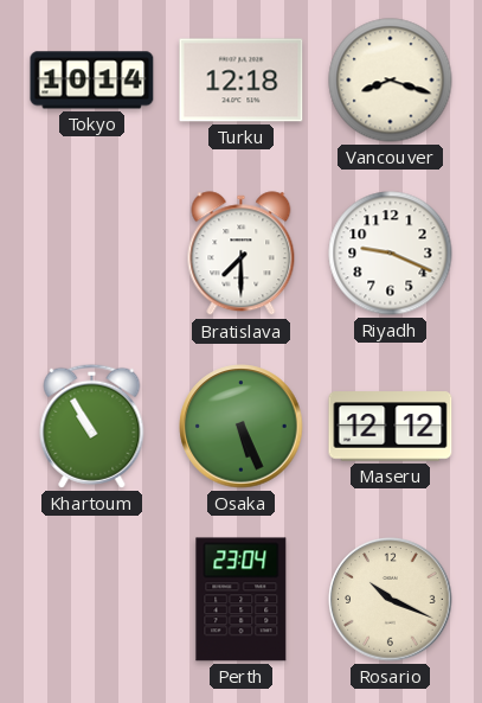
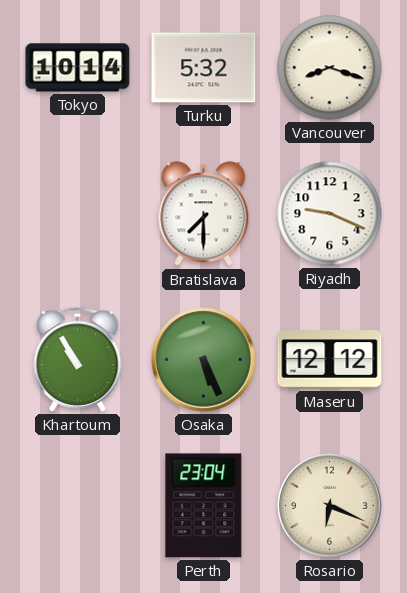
Turku: 12:18 -> 5:32 (204, 68)
Rosario: 10:19 -> 6:19 (330, 506)
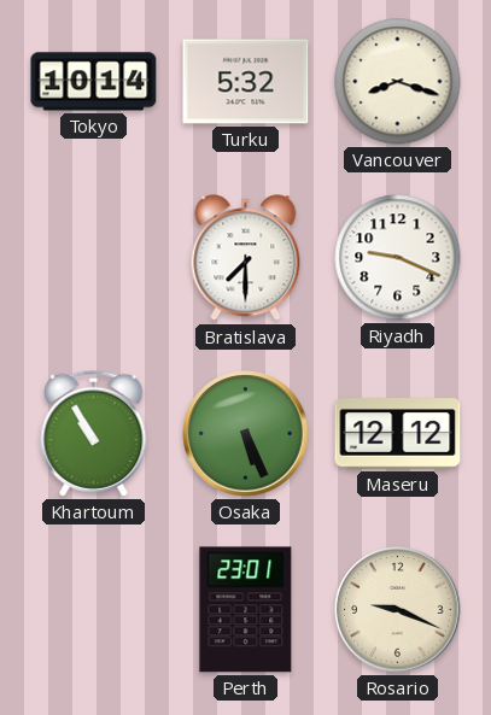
Perth: 23:04 -> 23:01 (246, 610)
Rosario: 6:19 -> 9:19 (398, 610)
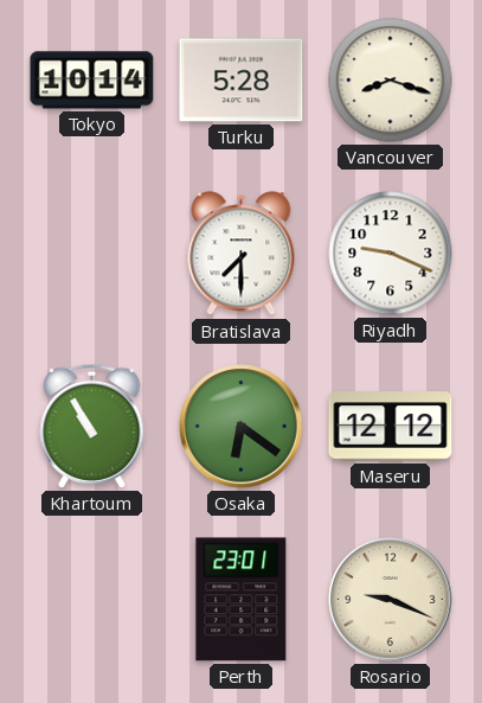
Turku: 5:32 -> 5:28 (242, 81)
Osaka: 5:26 -> 6:21 (242, 427)
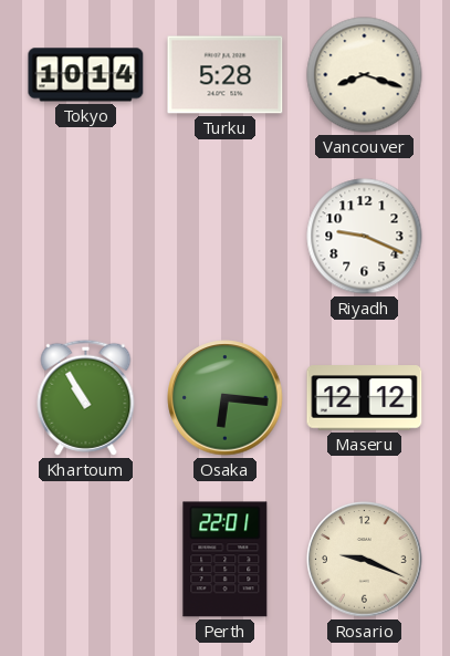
Bratislava: 7:30 -> none (242, 254)
Osaka: 6:21 -> 6:16 (226, 398)
Perth: 23:01 -> 22:01 (226, 560)
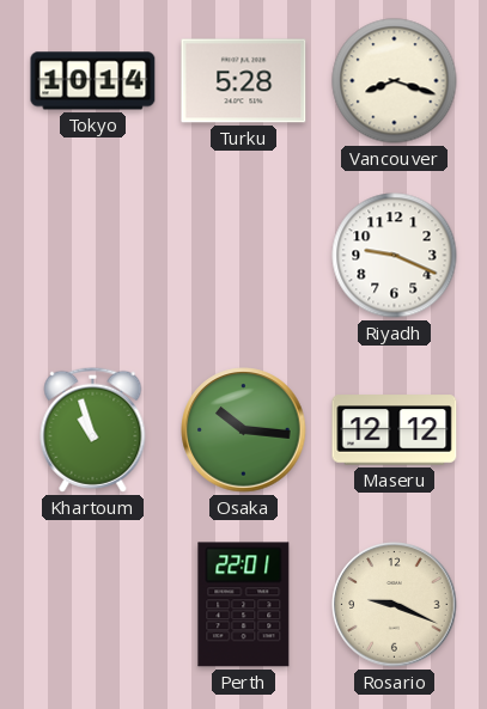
Khartoum: 10:55 -> 10:57 (93, 429)
Osaka: 6:16 -> 10:16 (244, 430)
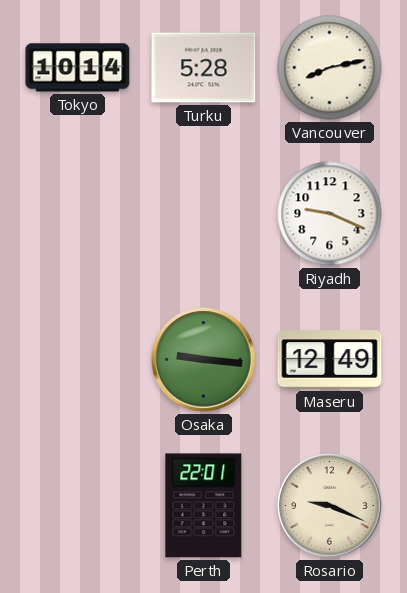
Vancouver: 8:18 -> 8:13 (330, 68)
Khartoum: 10:57 -> none (93, 429)
Osaka: 10:16 -> 9:16 (204, 360)
Maseru: 12:12 -> 12:49 (330, 360)
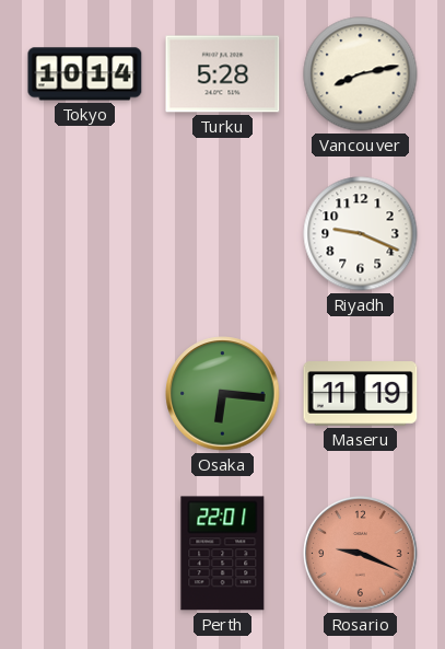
Osaka: 9:16 -> 6:16 (223, 394)
Maseru: 12:49 -> 11:19 (361, 394)
Rosario dial: cream -> salmon (361, 554)
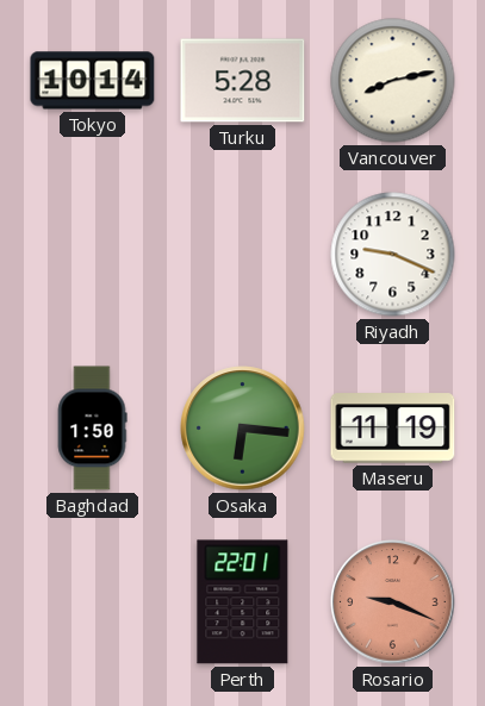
Baghdad: none -> 1:50 (92, 429)
